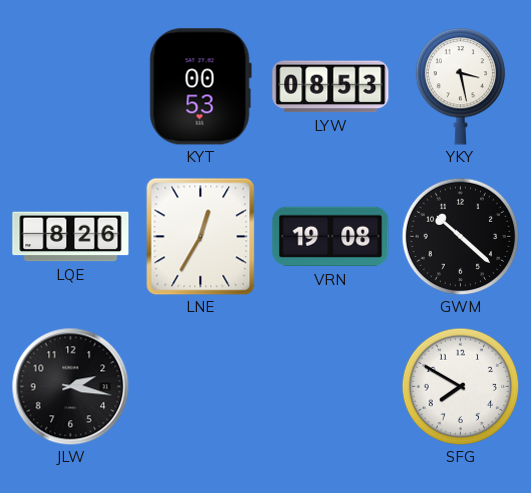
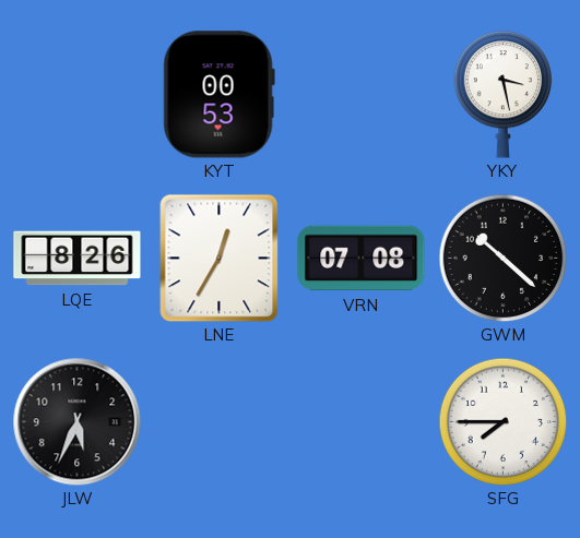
LYW: 08:53 -> none (331, 87)
VRN: 19:08 -> 07:08 (362, 259)
JLW: 2:17 -> 5:34 (76, 421)
SFG: 7:50 -> 7:45 (502, 421)
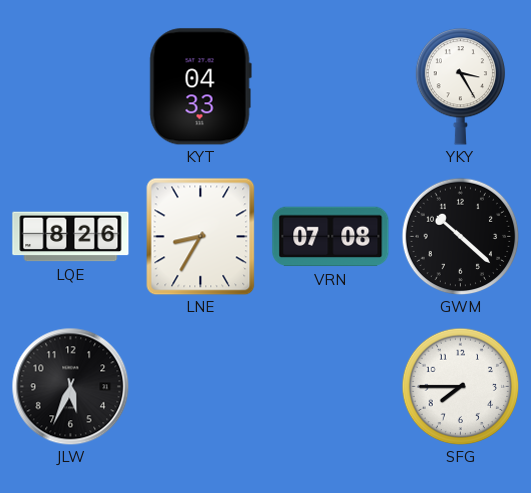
KYT: 00:53 -> 04:33 (200, 87)
YKY: 3:28 -> 3:25 (461, 87)
LNE: 12:35 -> 8:35 (201, 236)
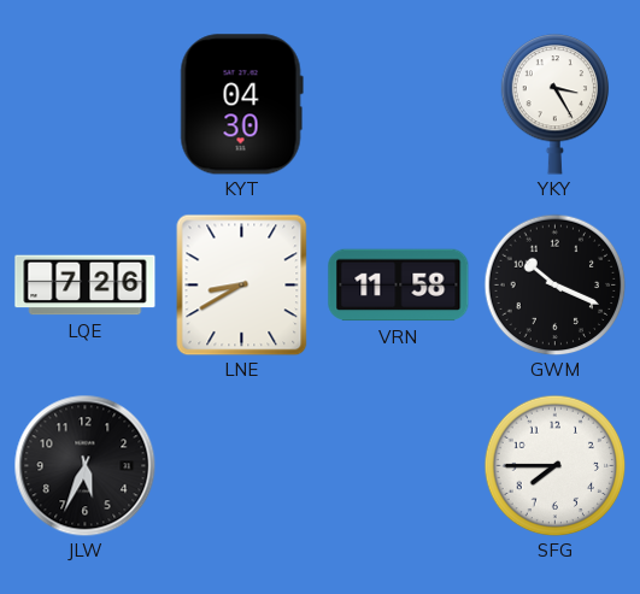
KYT: 04:33 -> 04:30 (241, 105)
LQE: 8:26 -> 7:26 (86, 286)
LNE: 8:35 -> 8:40 (242, 284)
VRN: 07:08 -> 11:58 (399, 286)
GWM: 10:22 -> 10:19 (554, 284)
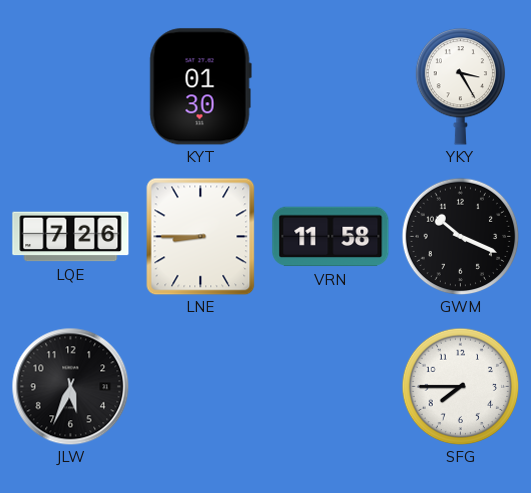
KYT: 04:30 -> 01:30 (200, 87)
LNE: 8:40 -> 8:45 (201, 236)
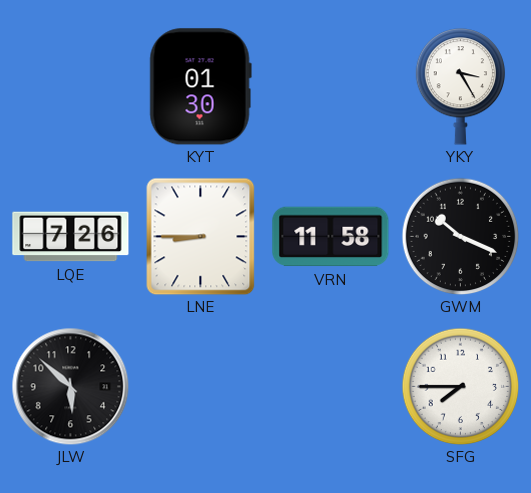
JLW: 5:34 -> 5:52 (70, 386)
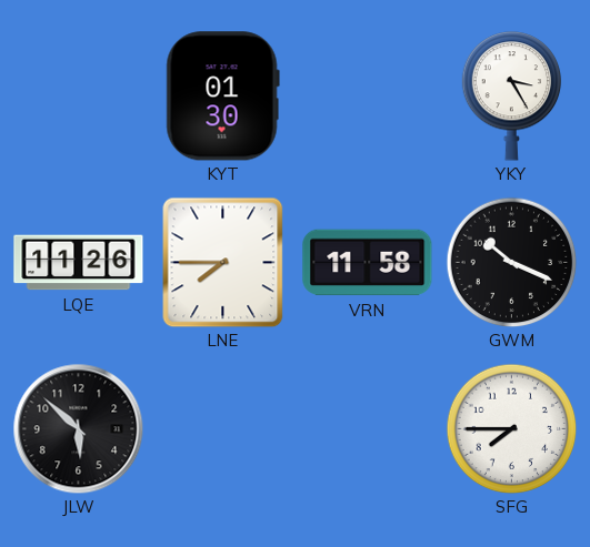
LQE: 7:26 -> 11:26 (79, 263)
LNE: 8:45 -> 7:45 (223, 262)
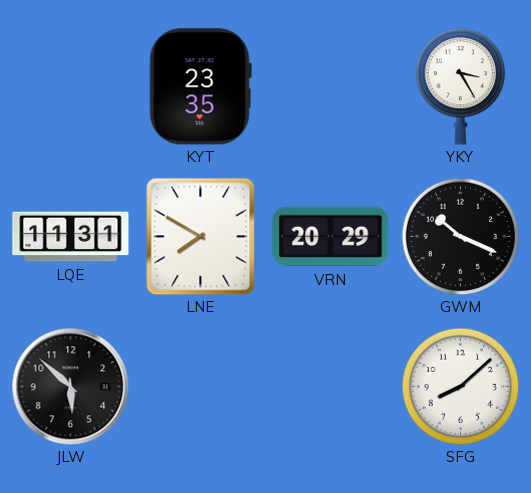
KYT: 01:30 -> 23:35 (200, 87)
LQE: 11:26 -> 11:31 (71, 237)
LNE: 7:45 -> 7:50 (201, 236)
VRN: 11:58 -> 20:29 (331, 237)
SFG: 7:45 -> 8:08 (460, 386)
